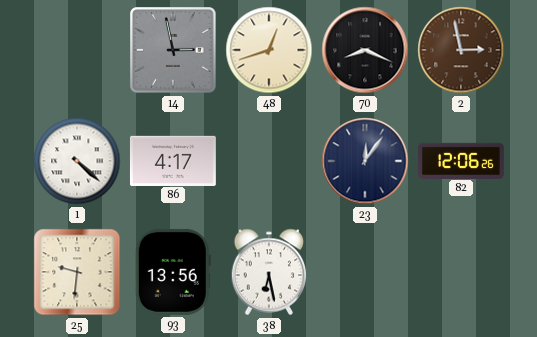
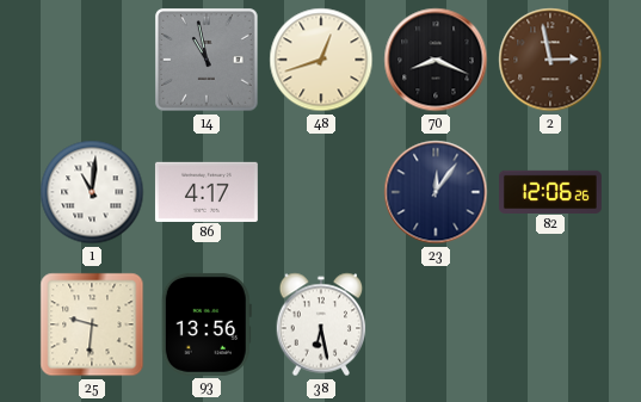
14: 2:58 -> 10:58 (207, 60)
1: 4:22 -> 11:01 (92, 192)
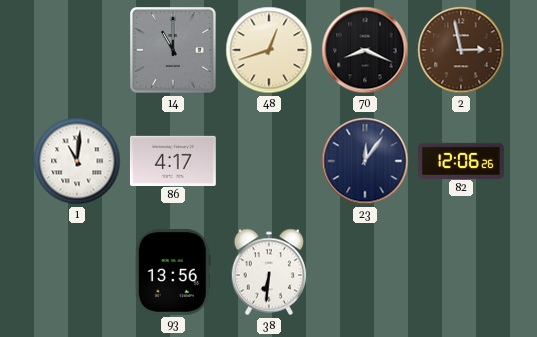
14: 10:58 -> 11:00 (173, 50)
25: 9:31 -> none (92, 324)
38: 6:28 -> 6:31 (269, 272)
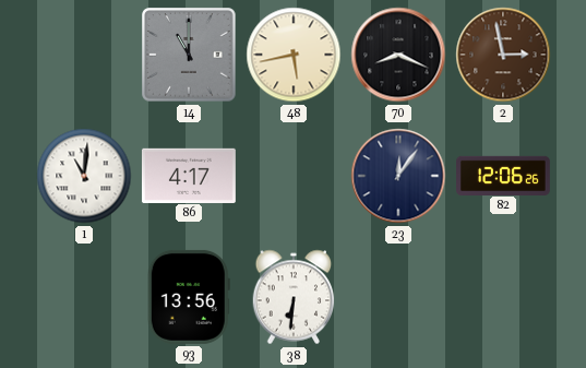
48: 12:42 -> 5:43 (294, 55)
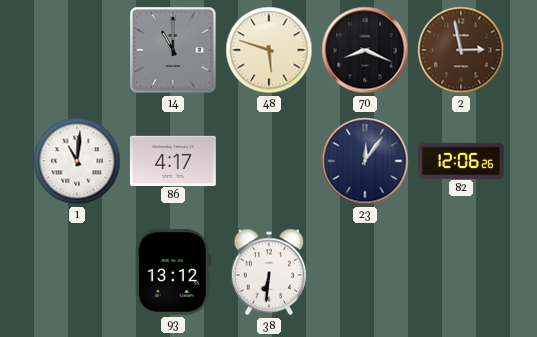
48: 5:43 -> 5:48 (269, 50)
93: 13:56 -> 13:12 (173, 272)
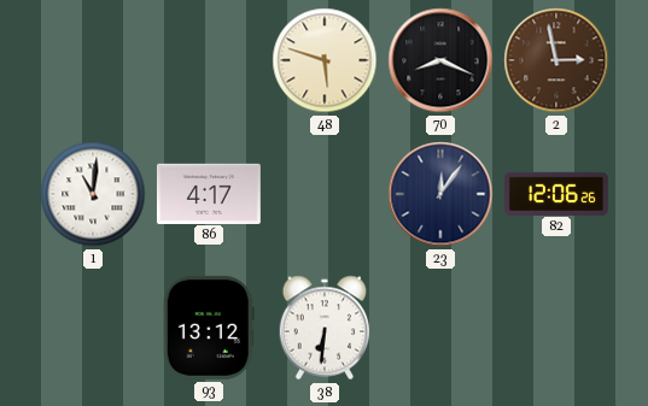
14: 11:00 -> none (173, 50)
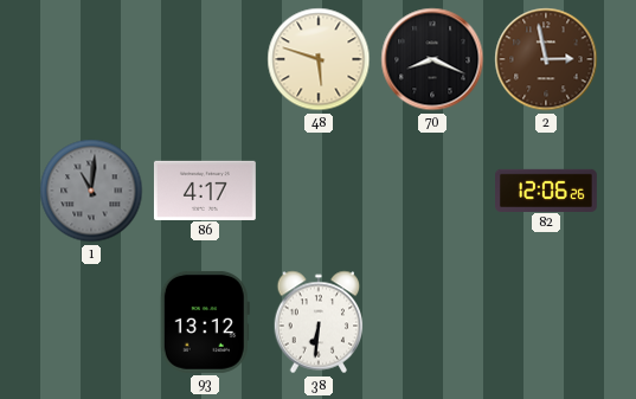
1 dial: white -> grey (91, 191)
23: 12:06 -> none (440, 194)
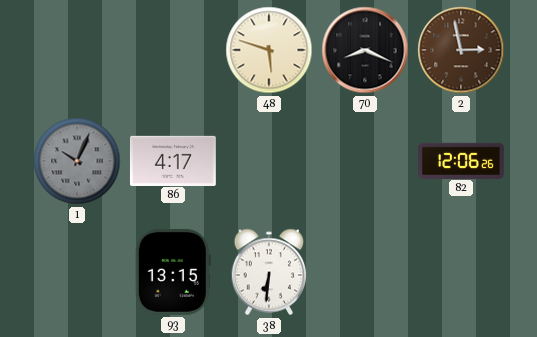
1: 11:01 -> 10:04 (77, 161)
93: 13:12 -> 13:15 (173, 272)
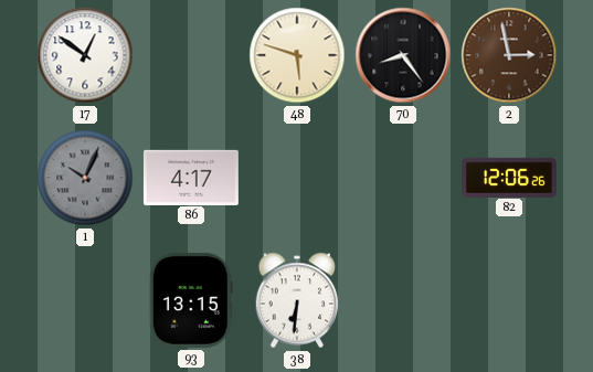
17: none -> 12:51 (85, 55)
70: 8:19 -> 8:24 (403, 55)
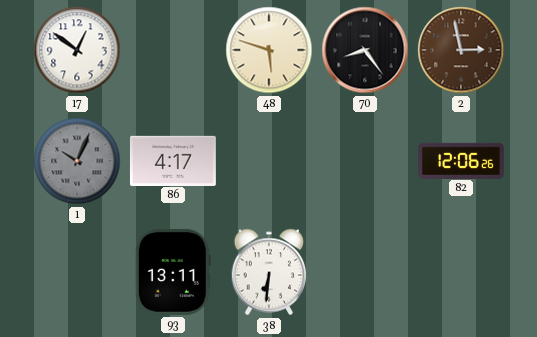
93: 13:15 -> 13:11 (173, 272)
